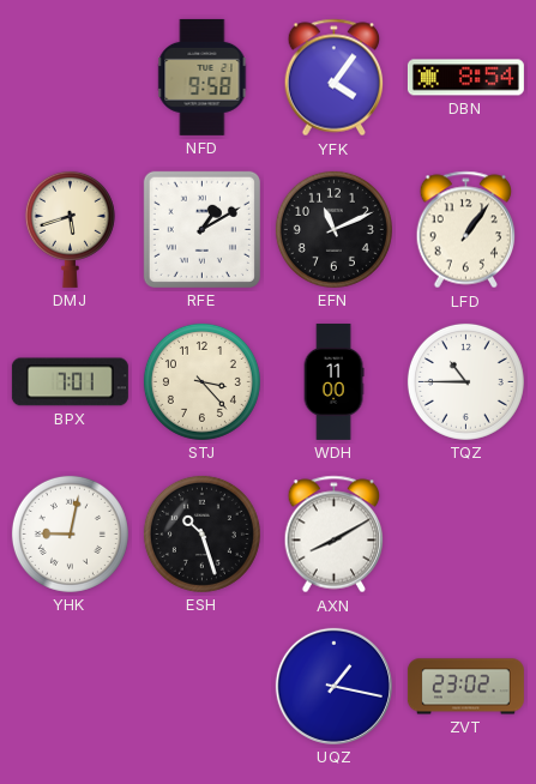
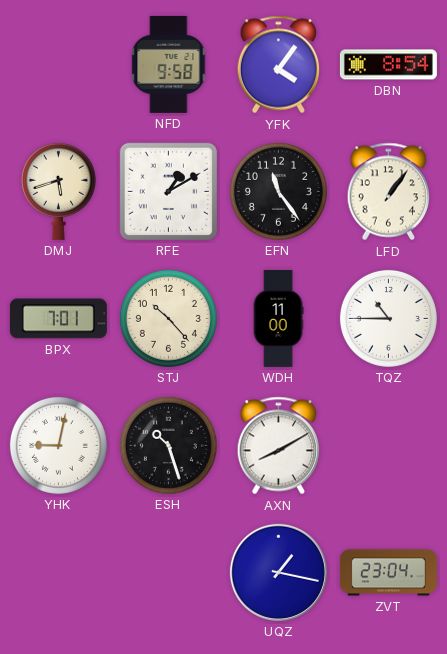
EFN: 11:11 -> 11:24 (278, 191)
STJ: 3:23 -> 10:23 (168, 318)
ZVT: 23:02 -> 23:04 (388, 573)
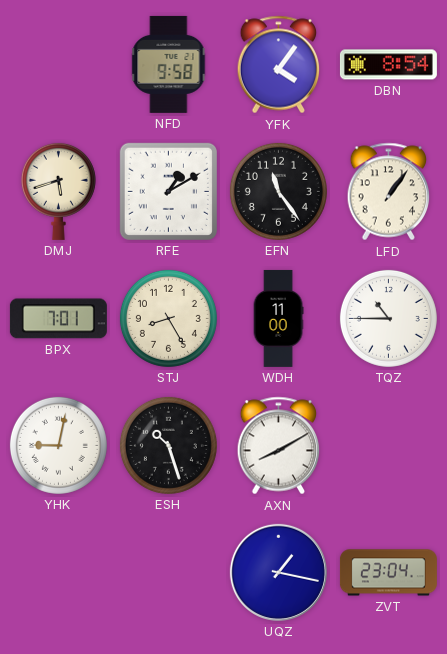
STJ: 10:23 -> 8:25 (168, 318)
